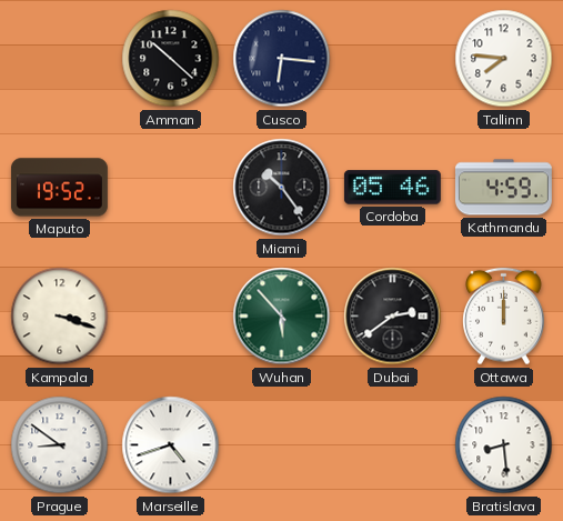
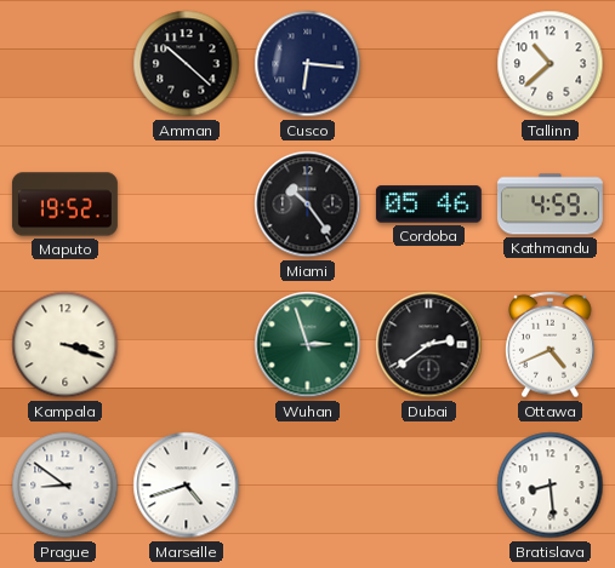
Tallinn: 7:46 -> 10:38 (551, 64)
Wuhan: 5:53 -> 2:57 (308, 345)
Ottawa: 12:00 -> 4:41 (551, 345)
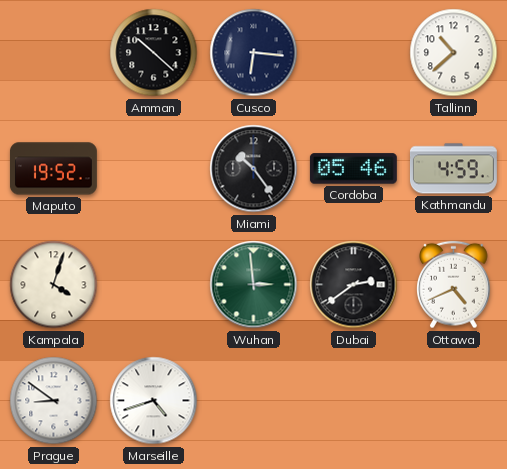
Kampala: 3:18 -> 4:03 (54, 285)
Wuhan: 2:57 -> 2:59 (254, 285)
Bratislava: 8:29 -> none (551, 486)
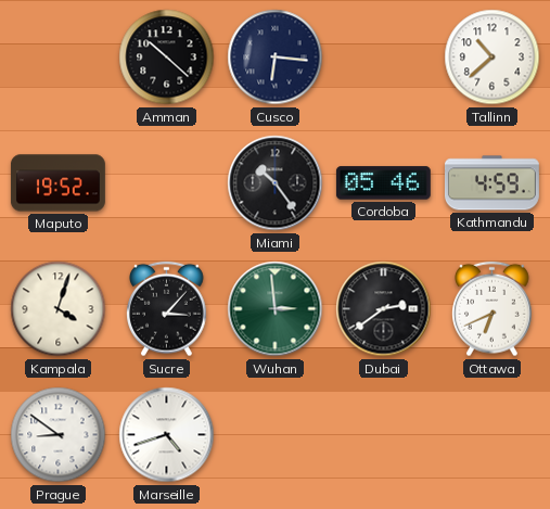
Sucre: none -> 3:07 (167, 309)
Ottawa: 4:41 -> 6:41 (493, 309)
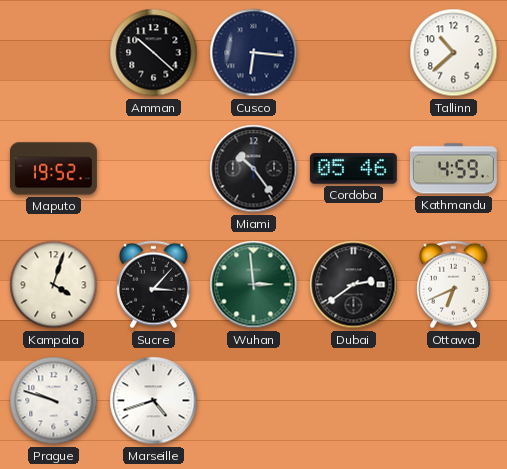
Prague: 8:51 -> 9:48 (54, 401)
